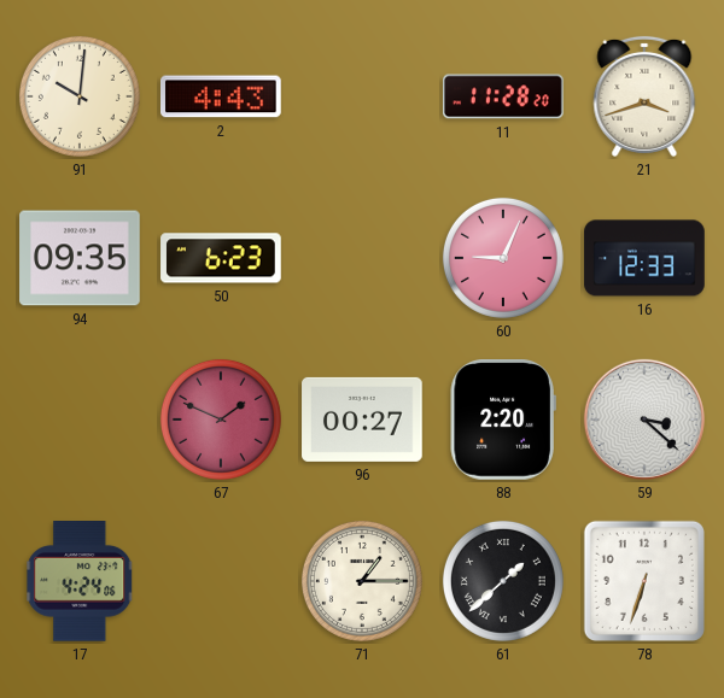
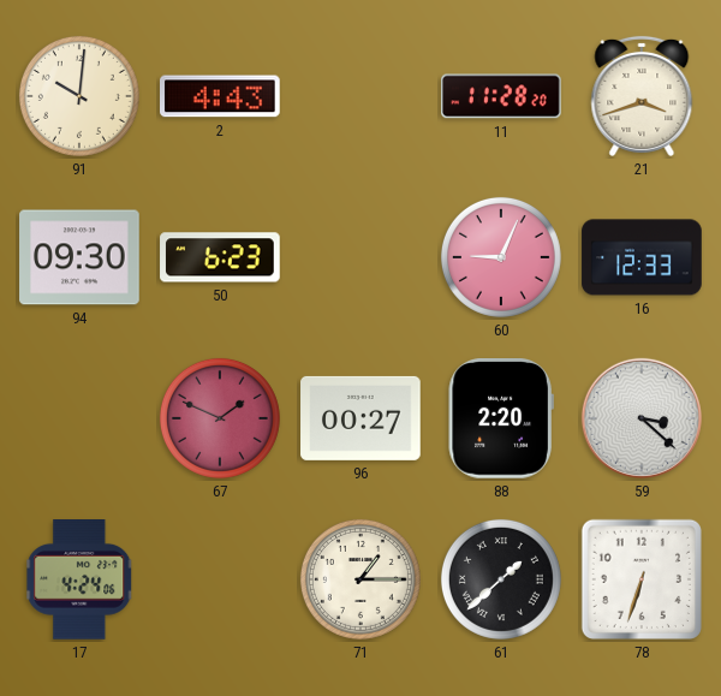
94: 09:35 -> 09:30 (79, 257)
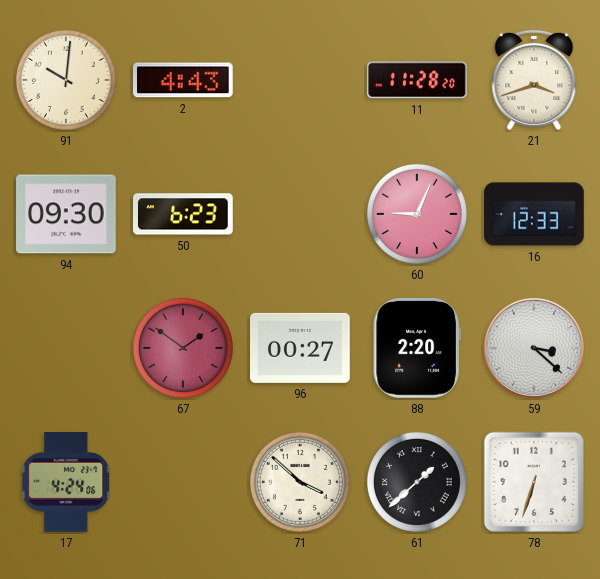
67: 1:49 -> 1:51 (183, 348)
71: 1:15 -> 3:52 (300, 482)
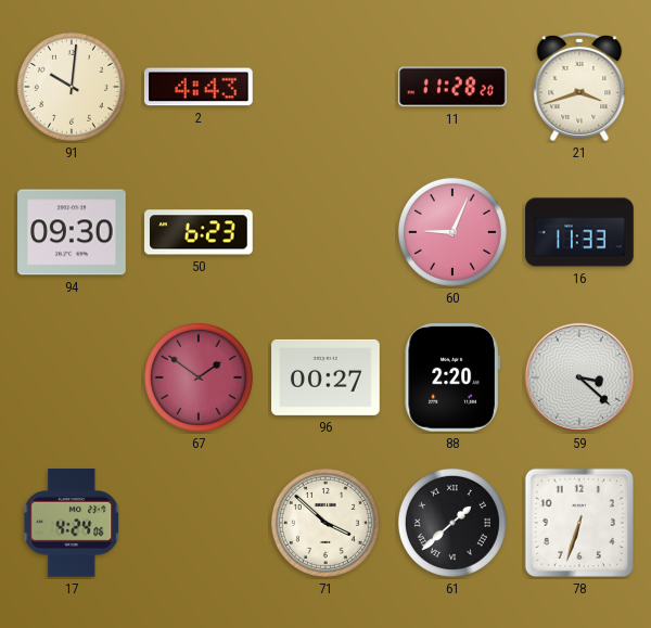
16: 12:33 -> 11:33 (579, 232)
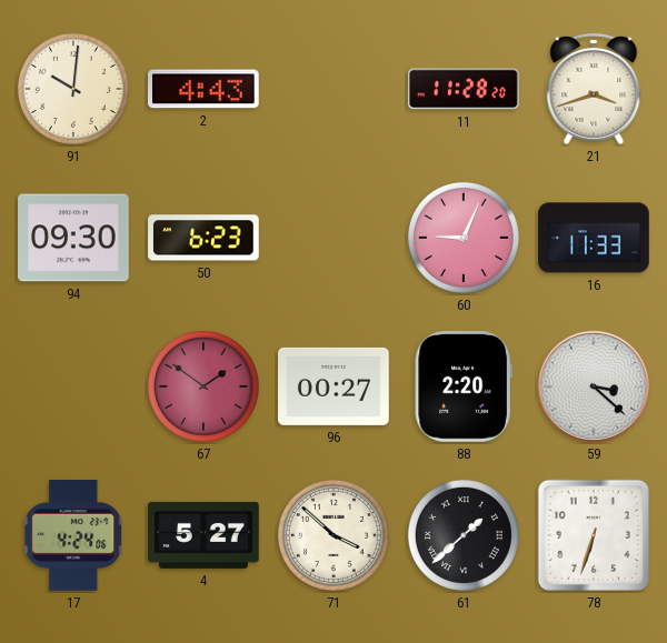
4: none -> 5:27 (203, 535)
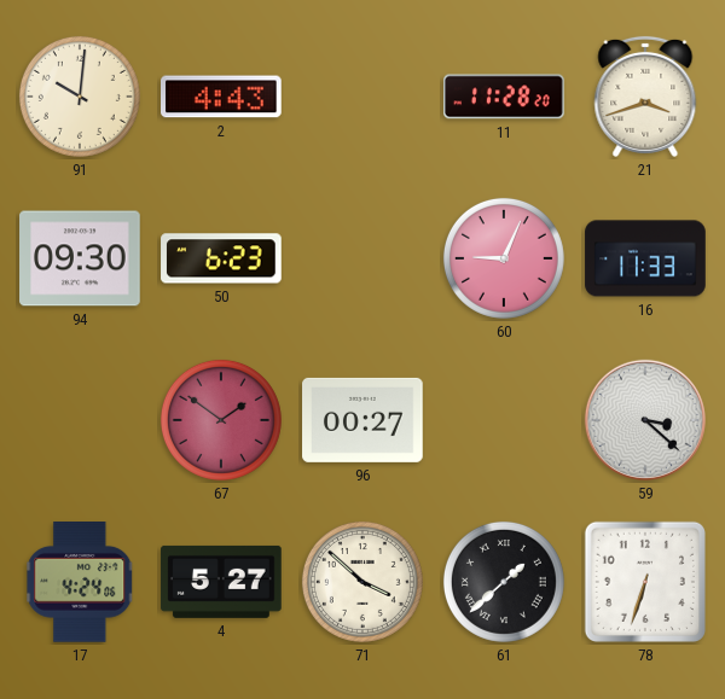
88: 2:20 -> none (464, 388)
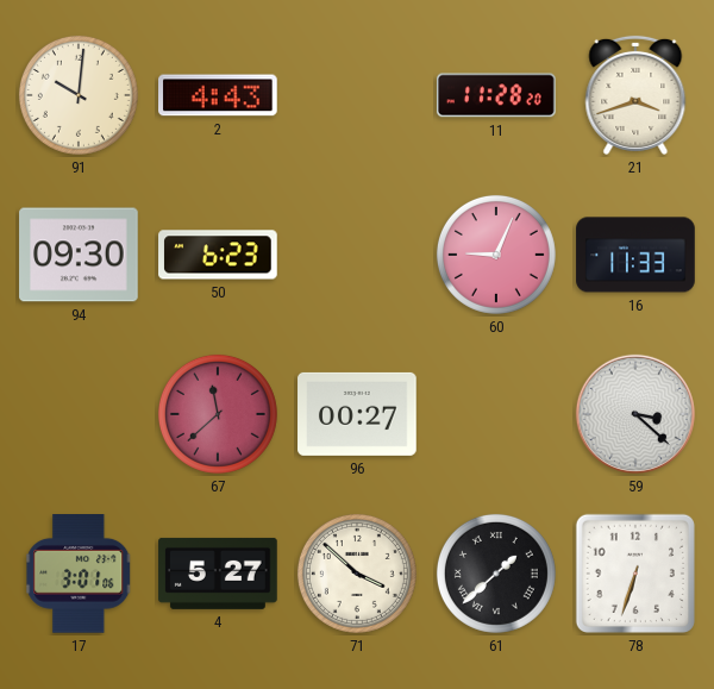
67: 1:51 -> 11:38 (218, 414)
17: 4:24 -> 3:01 (79, 575)
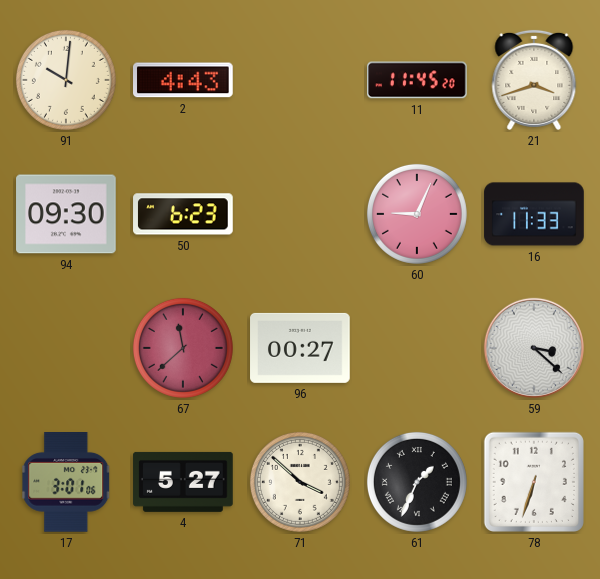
11: 11:28 -> 11:45 (418, 80)
61: 1:38 -> 1:34 (417, 482)
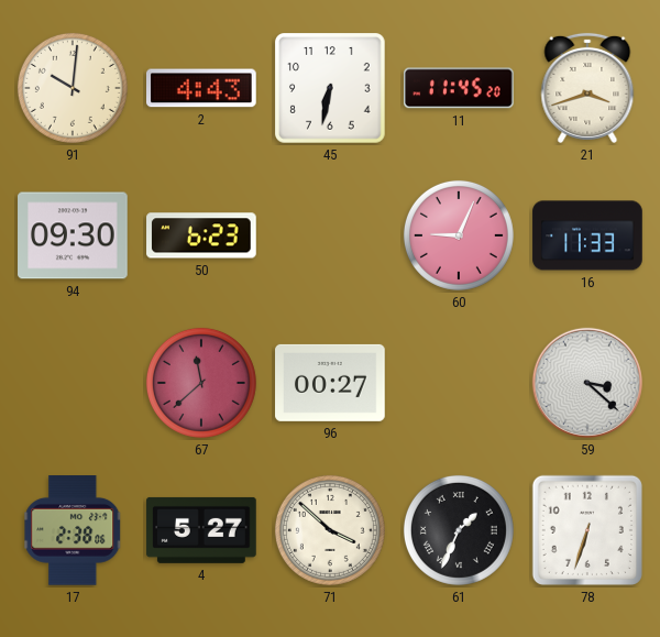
45: none -> 6:32 (331, 89)
17: 3:01 -> 2:38 (73, 531)
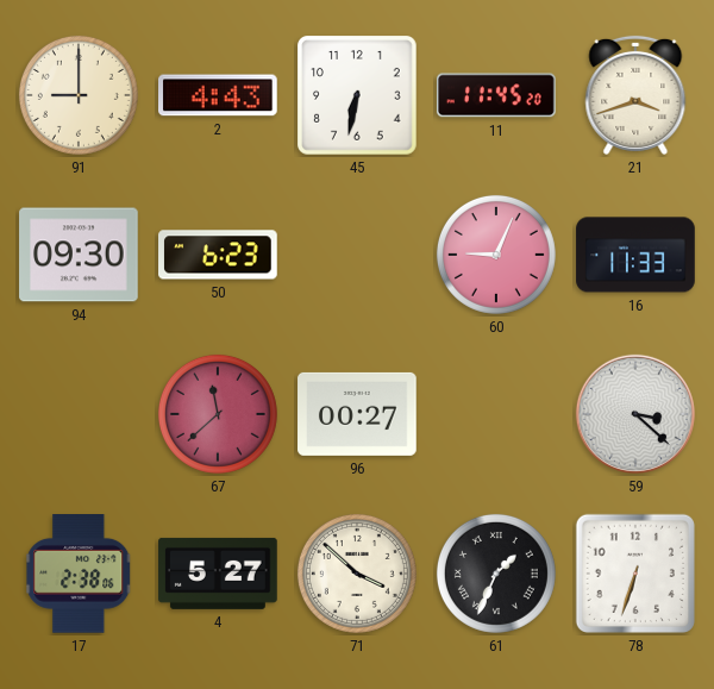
91: 10:01 -> 9:00 (79, 95)
